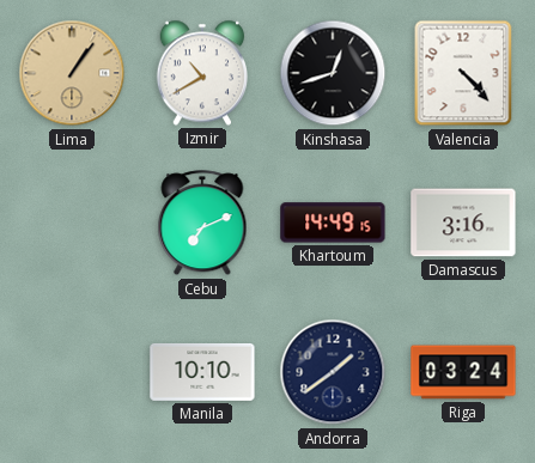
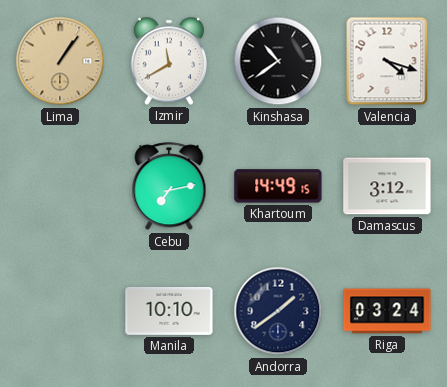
Izmir: 10:40 -> 11:40 (168, 61)
Kinshasa: 12:42 -> 10:39 (278, 61)
Valencia: 4:23 -> 4:18 (387, 61)
Cebu: 7:11 -> 7:13 (169, 187)
Damascus: 3:16 -> 3:12 (387, 186)
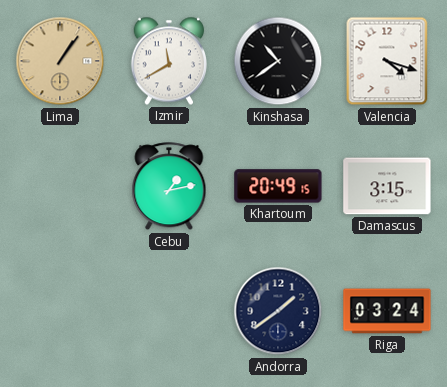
Cebu: 7:13 -> 1:13 (169, 187)
Khartoum: 14:49 -> 20:49 (278, 186)
Damascus: 3:12 -> 3:15 (387, 186)
Manila: 10:10 -> none (169, 311)
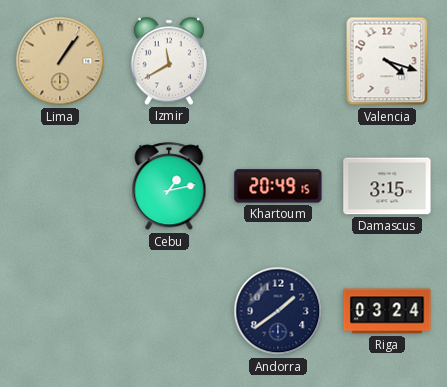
Kinshasa: 10:39 -> none (278, 61)
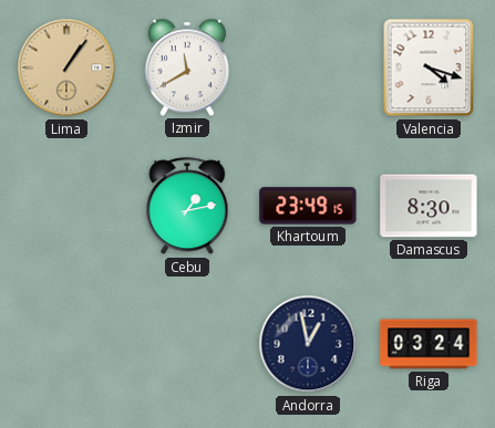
Khartoum: 20:49 -> 23:49 (308, 206)
Damascus: 3:15 -> 8:30 (429, 206)
Andorra: 1:39 -> 12:58 (308, 344)
